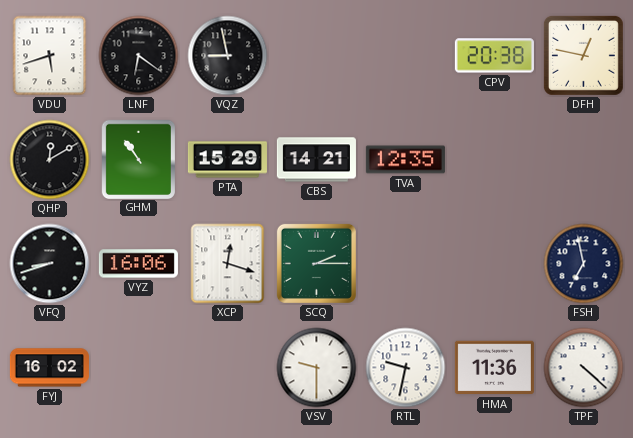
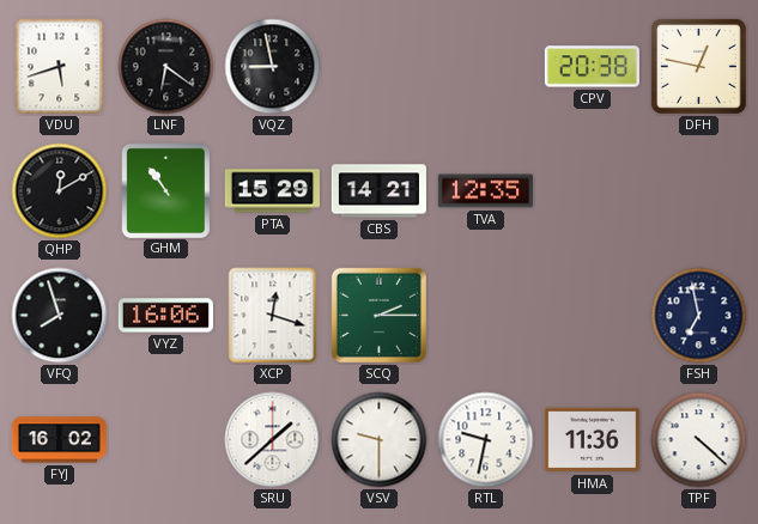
VFQ: 8:42 -> 7:57 (60, 316)
SRU: none -> 1:38 (273, 440)
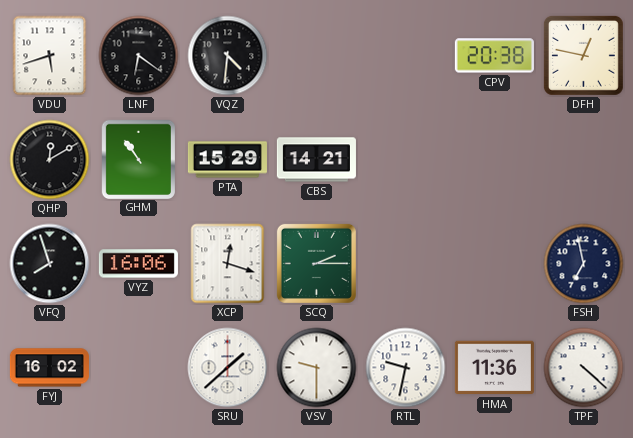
VQZ: 8:58 -> 4:31 (228, 56)
TVA: 12:35 -> none (485, 191)
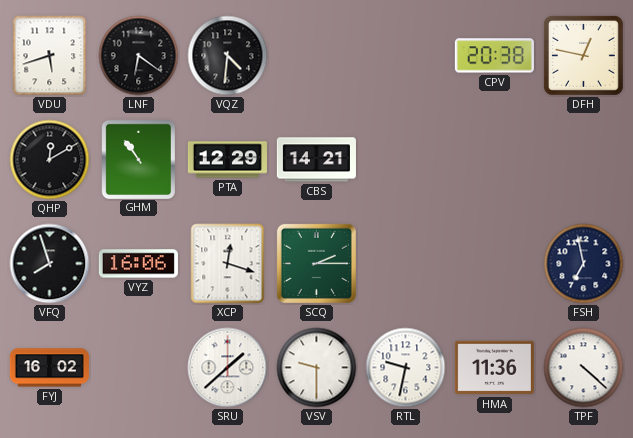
PTA: 15:29 -> 12:29 (227, 160)
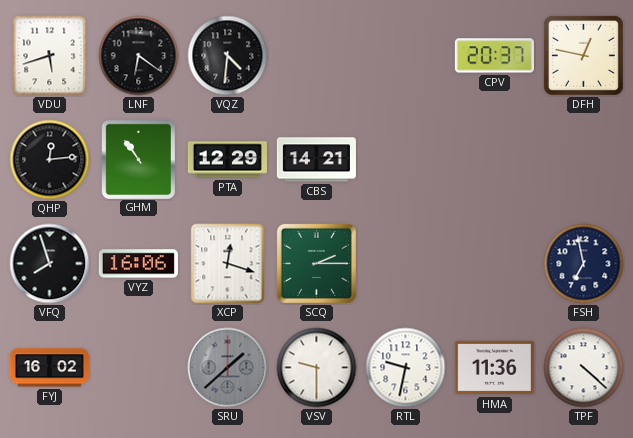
CPV: 20:38 -> 20:37 (494, 56)
QHP: 12:10 -> 12:14 (50, 160)
SRU dial: white -> grey (228, 368)
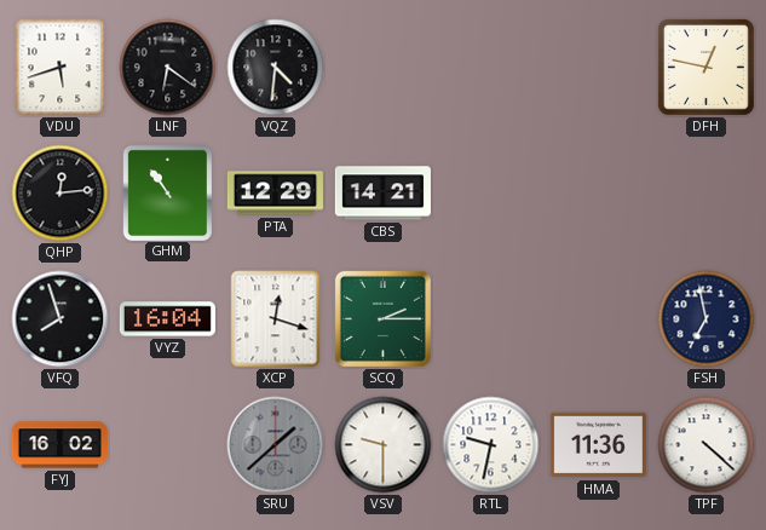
CPV: 20:37 -> none (494, 56)
VYZ: 16:06 -> 16:04 (167, 319)
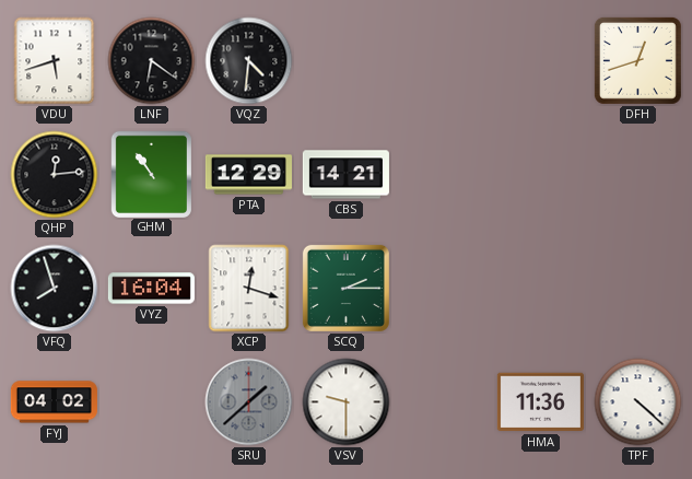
DFH: 12:47 -> 12:42 (637, 60)
FSH: 6:58 -> none (707, 319)
FYJ: 16:02 -> 04:02 (54, 402)
RTL: 9:32 -> none (491, 445)
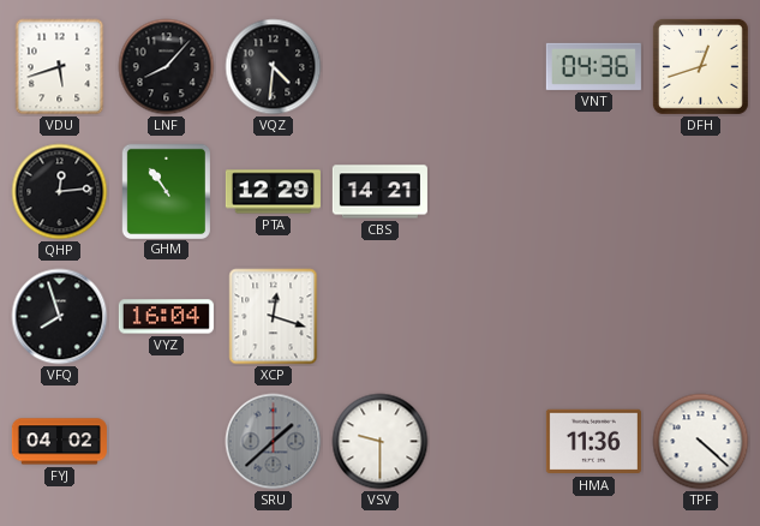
LNF: 6:21 -> 8:07 (167, 67)
VNT: none -> 04:36 (593, 66)
SCQ: 2:15 -> none (345, 288)
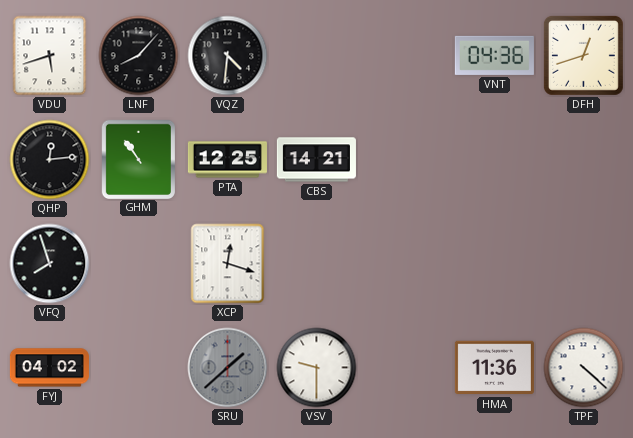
PTA: 12:29 -> 12:25 (227, 160)
VYZ: 16:04 -> none (166, 317)
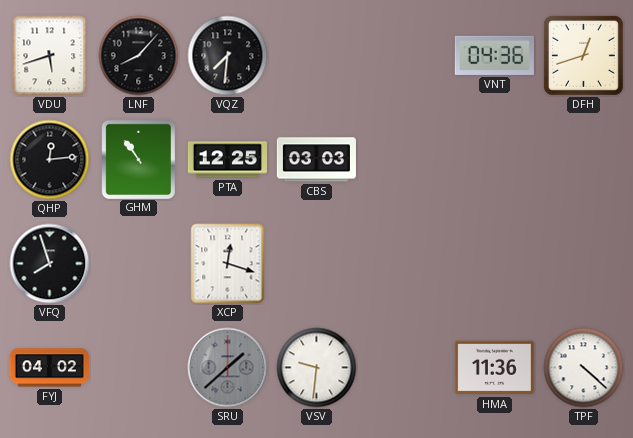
VQZ: 4:31 -> 7:31 (228, 56)
CBS: 14:21 -> 03:03 (316, 160)
VSV: 9:30 -> 9:31 (317, 368)
